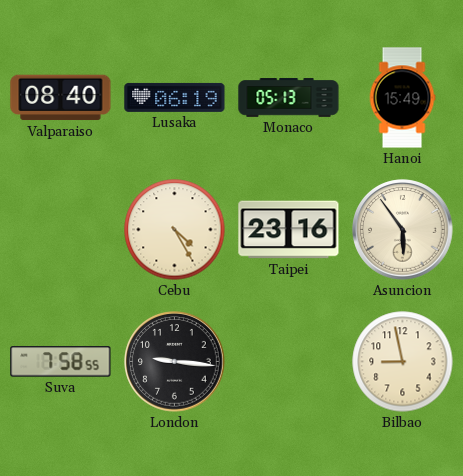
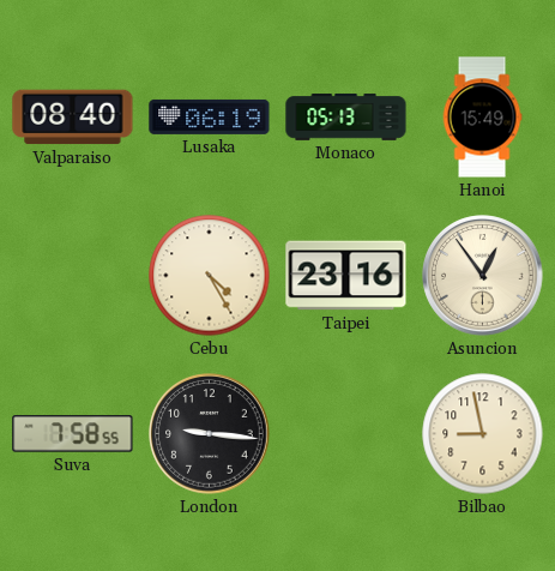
Asuncion: 5:54 -> 12:54 (483, 276)
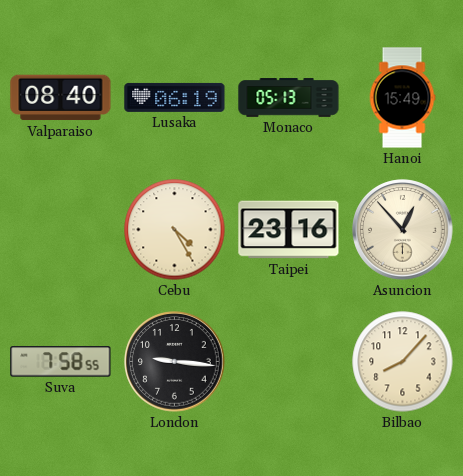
Asuncion: 12:54 -> 12:53 (403, 230)
Bilbao: 8:58 -> 8:07 (403, 362)
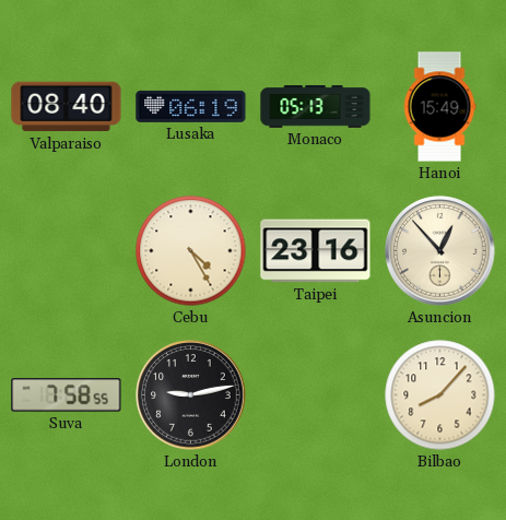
London: 9:16 -> 9:13 (191, 395)
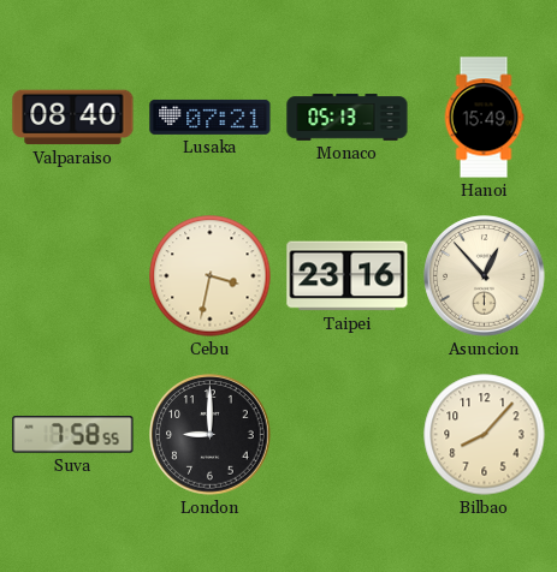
Lusaka: 06:19 -> 07:21 (211, 117)
Cebu: 4:25 -> 3:32 (211, 276)
London: 9:13 -> 9:00 (211, 435)
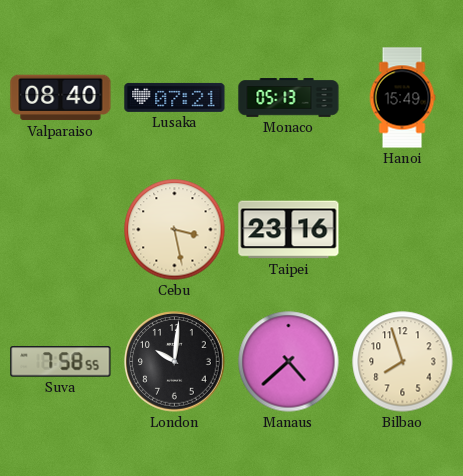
Cebu: 3:32 -> 3:28 (175, 230)
Asuncion: 12:53 -> none (485, 276)
London: 9:00 -> 10:01 (175, 362)
Manaus: none -> 4:38 (289, 362)
Bilbao: 8:07 -> 7:57 (403, 362)
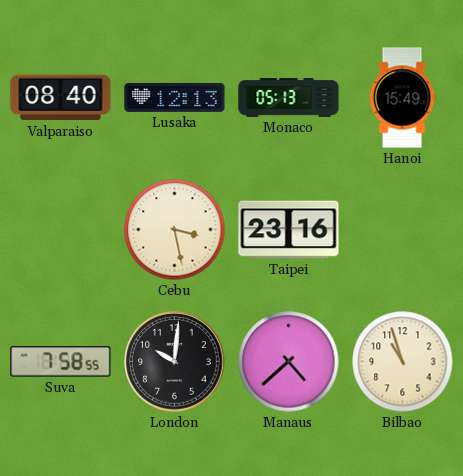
Lusaka: 07:21 -> 12:13 (175, 97)
Bilbao: 7:57 -> 10:57 (403, 362)
